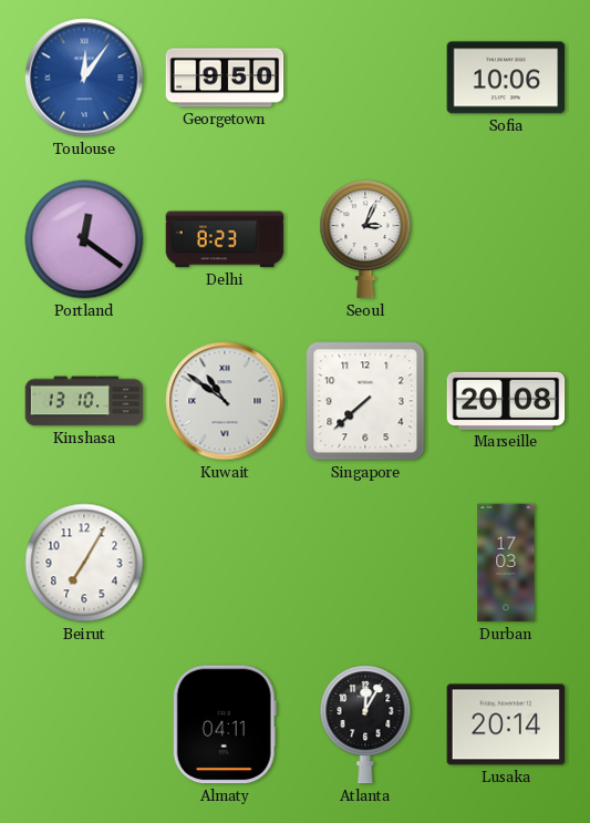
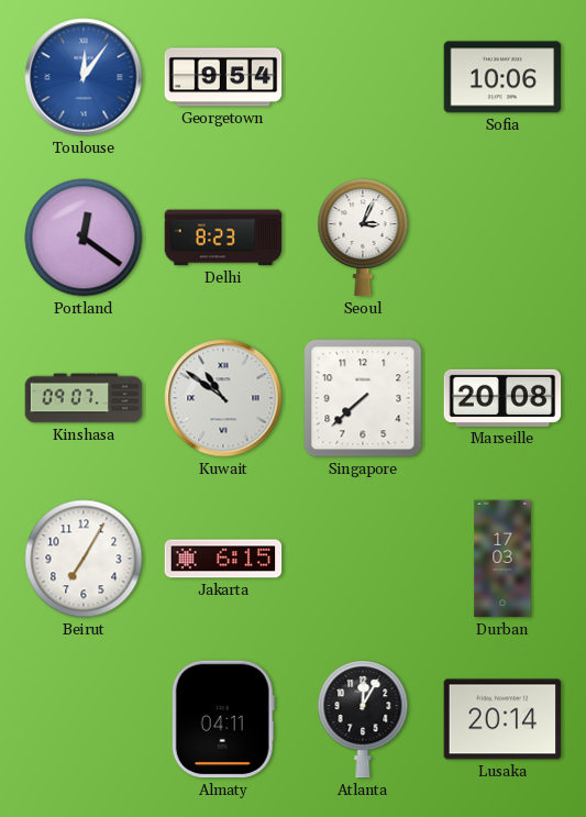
Georgetown: 9:50 -> 9:54 (223, 77)
Kinshasa: 13:10 -> 09:07 (84, 398)
Jakarta: none -> 6:15 (223, 559)
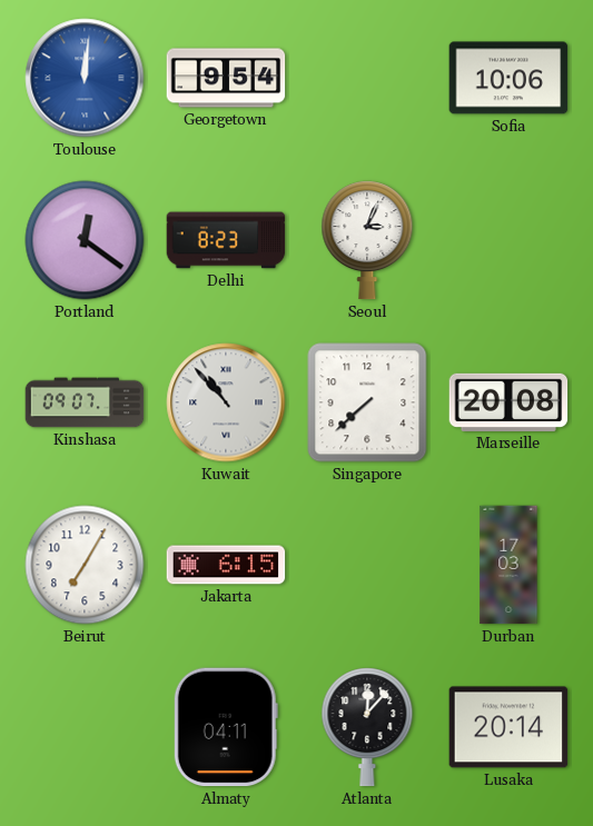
Toulouse: 12:06 -> 12:01 (85, 78)
Kuwait: 10:51 -> 10:53 (226, 402)
Atlanta: 12:05 -> 12:07 (367, 727)
